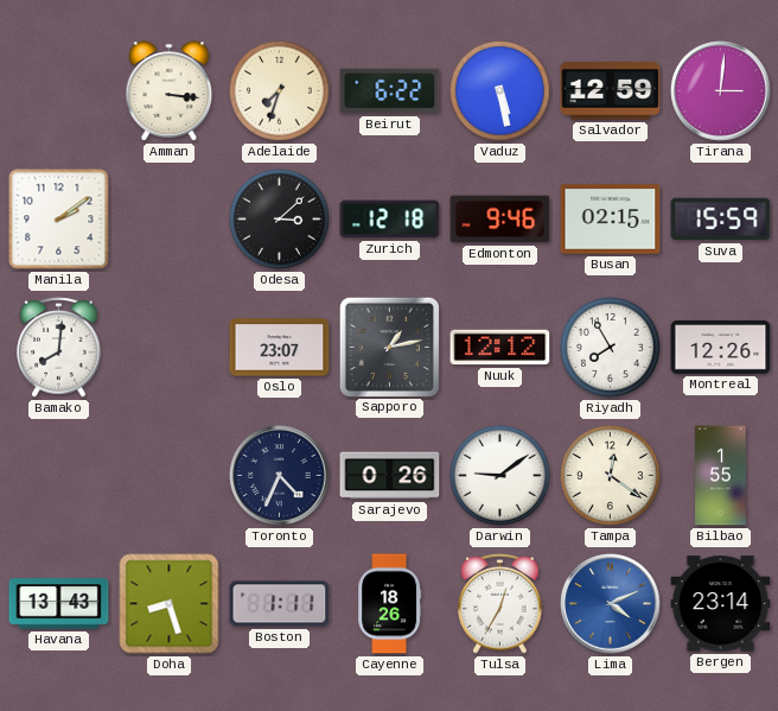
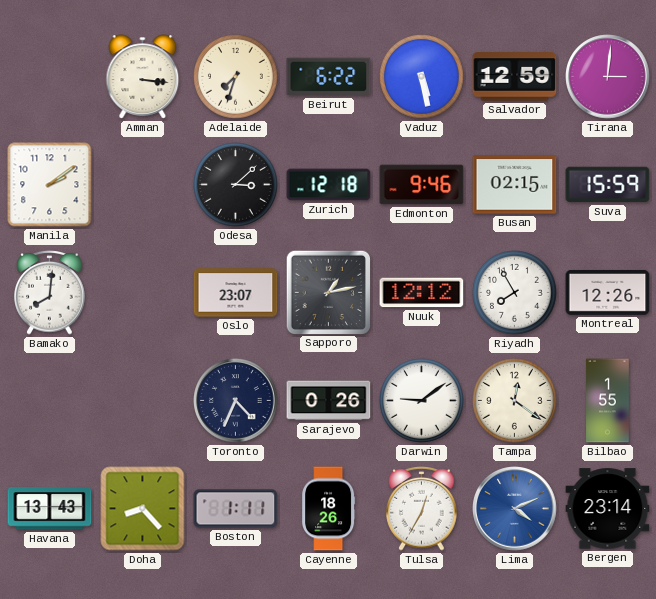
Doha: 8:27 -> 8:23 (143, 509)
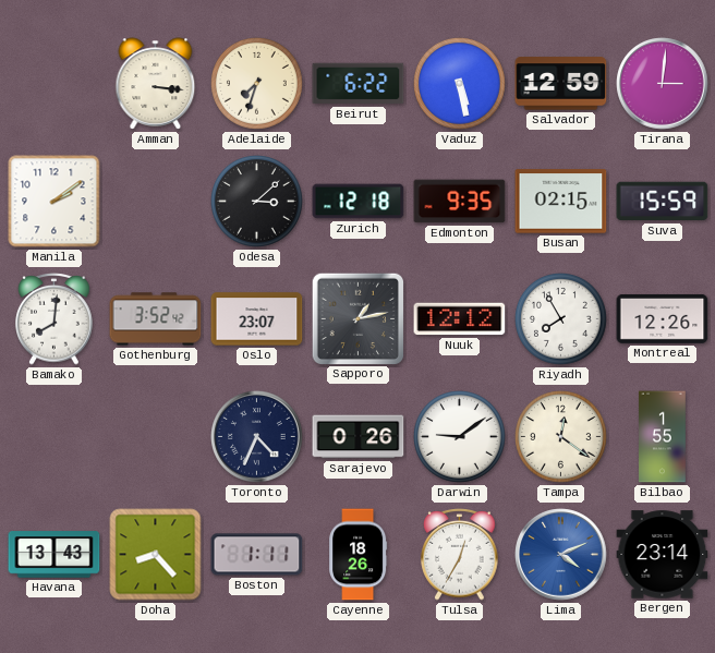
Edmonton: 9:46 -> 9:35 (460, 202)
Gothenburg: none -> 3:52 (156, 319)
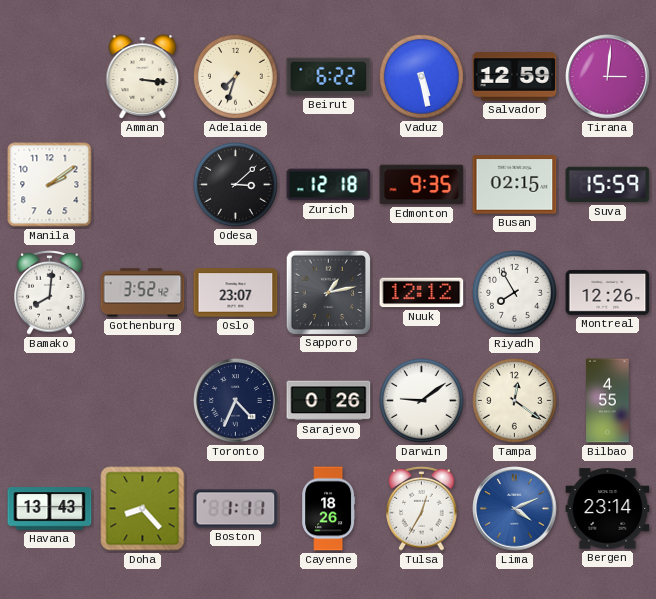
Bilbao: 1:55 -> 4:55 (608, 401)
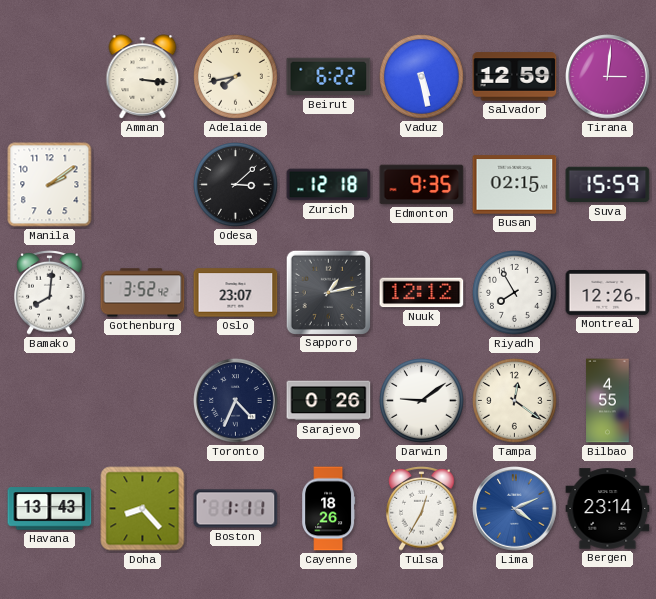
Adelaide: 7:33 -> 7:43 (236, 77)
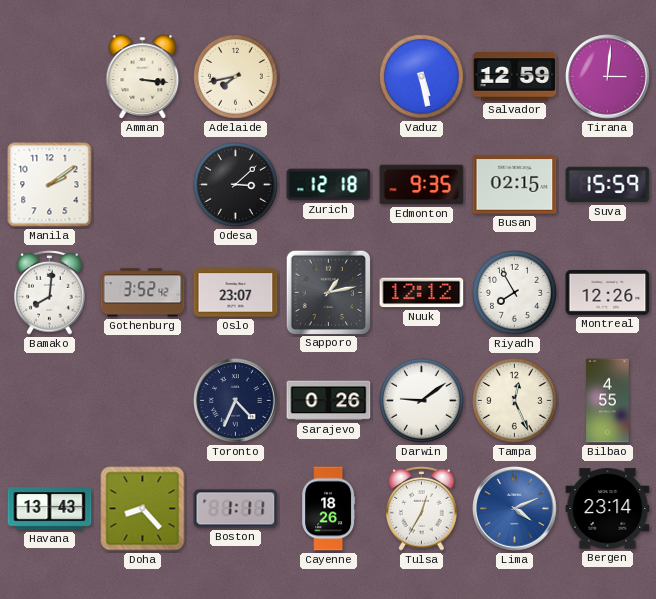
Beirut: 6:22 -> none (329, 77)
Tampa: 12:21 -> 12:26 (515, 401)
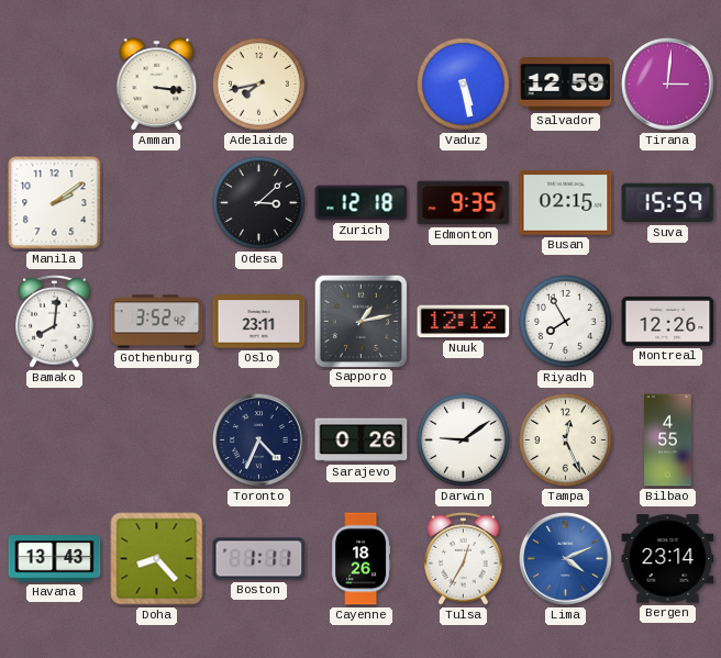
Oslo: 23:07 -> 23:11 (259, 322)
